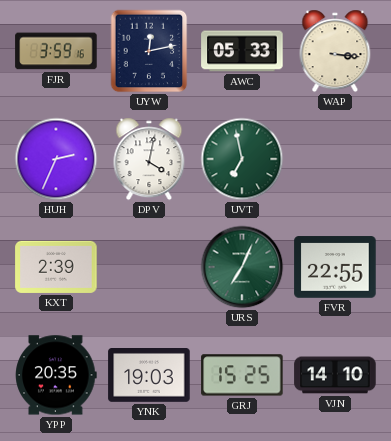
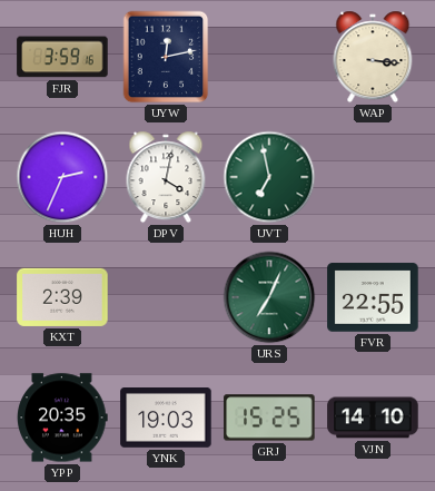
AWC: 05:33 -> none (242, 51)
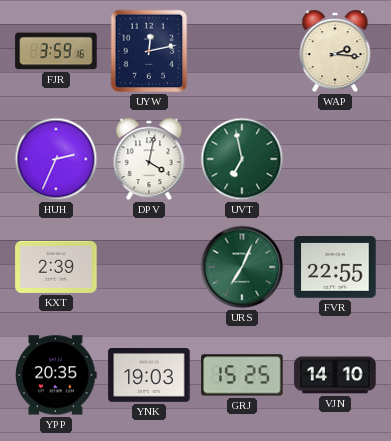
WAP: 3:16 -> 2:16 (335, 51)
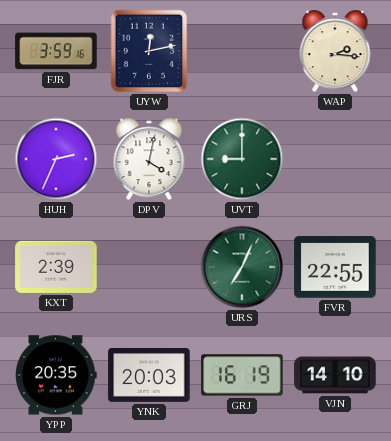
UVT: 6:58 -> 9:00 (242, 159)
YNK: 19:03 -> 20:03 (149, 376)
GRJ: 15:25 -> 16:19 (242, 375)
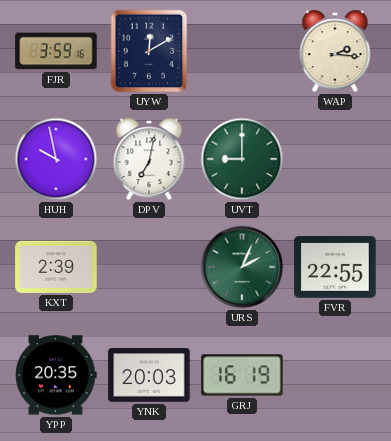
UYW: 12:13 -> 12:10 (149, 51)
HUH: 2:34 -> 9:58 (56, 159)
DPV: 4:02 -> 7:02 (149, 159)
URS: 7:04 -> 2:04 (242, 267)
VJN: 14:10 -> none (335, 375)
